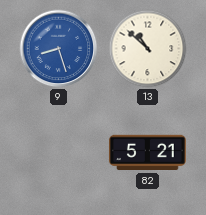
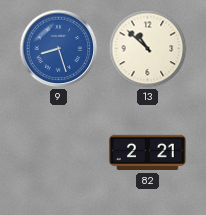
82: 5:21 -> 2:21 (147, 153)
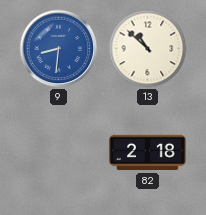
9: 8:27 -> 8:31 (59, 49)
82: 2:21 -> 2:18 (147, 153)
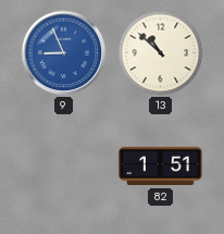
9: 8:31 -> 8:56 (64, 53)
82: 2:18 -> 1:51 (160, 167)
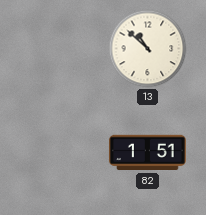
9: 8:56 -> none (64, 53)
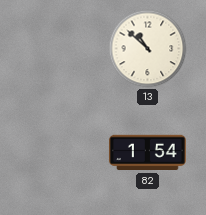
82: 1:51 -> 1:54 (147, 153)
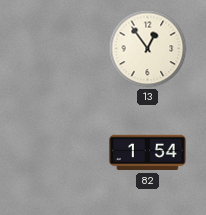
13: 10:52 -> 12:54 (148, 49)
